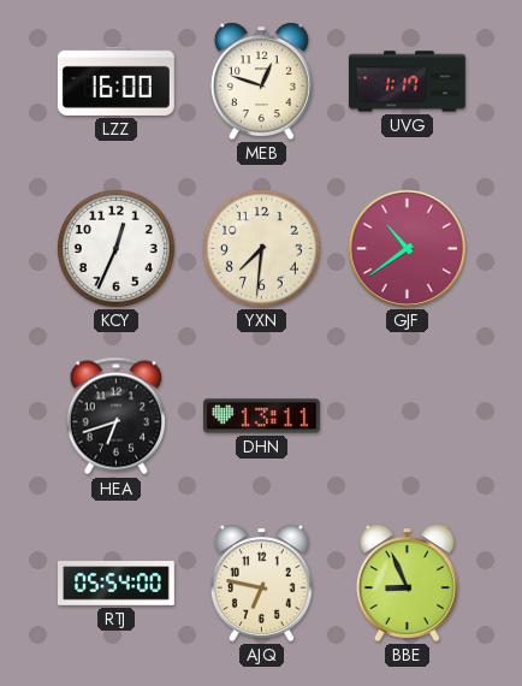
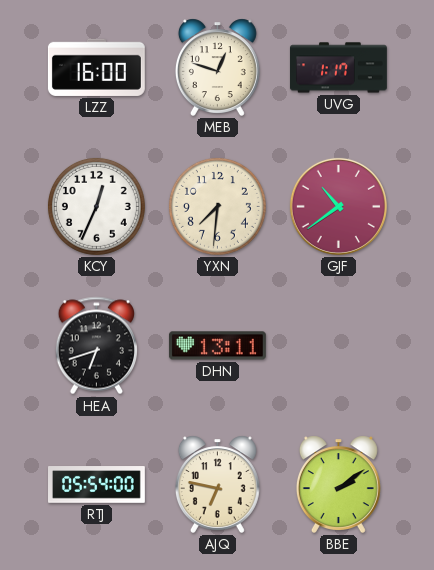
BBE: 8:56 -> 2:09 (338, 484)
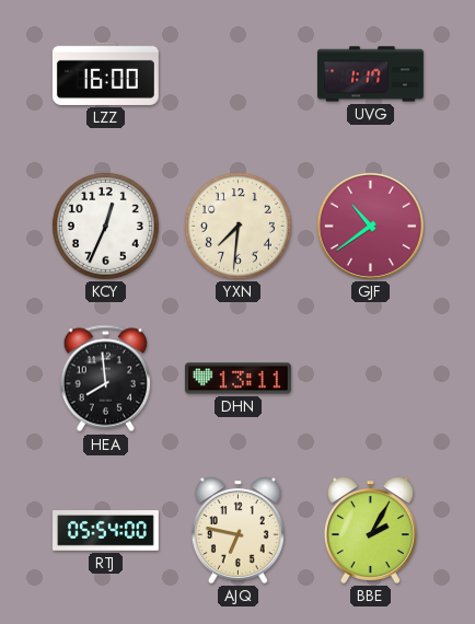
MEB: 12:48 -> none (217, 67)
HEA: 6:42 -> 7:59 (105, 379)
BBE: 2:09 -> 2:05 (370, 530)
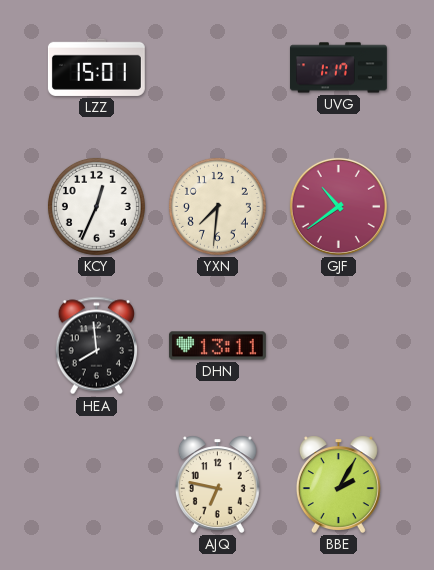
LZZ: 16:00 -> 15:01 (96, 67)
RTJ: 05:54 -> none (106, 531)
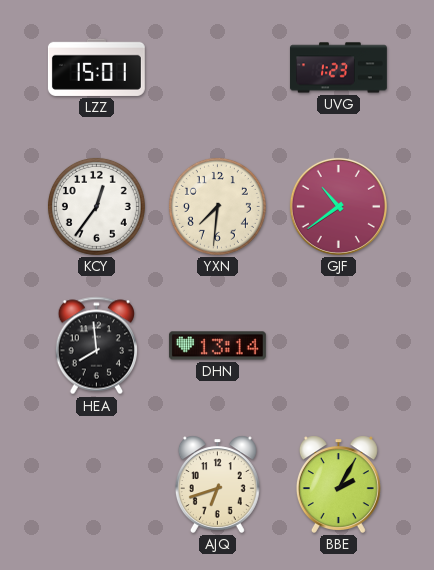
UVG: 1:17 -> 1:23 (339, 68)
KCY: 12:34 -> 12:36 (96, 206)
DHN: 13:11 -> 13:14 (217, 346)
AJQ: 6:47 -> 6:42 (217, 484)
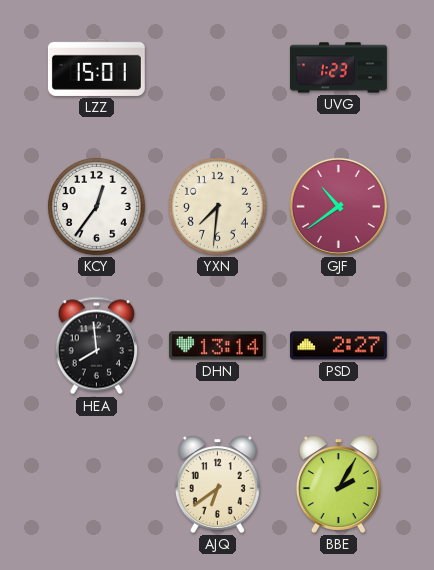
PSD: none -> 2:27 (338, 346)
AJQ: 6:42 -> 6:39 (217, 484)
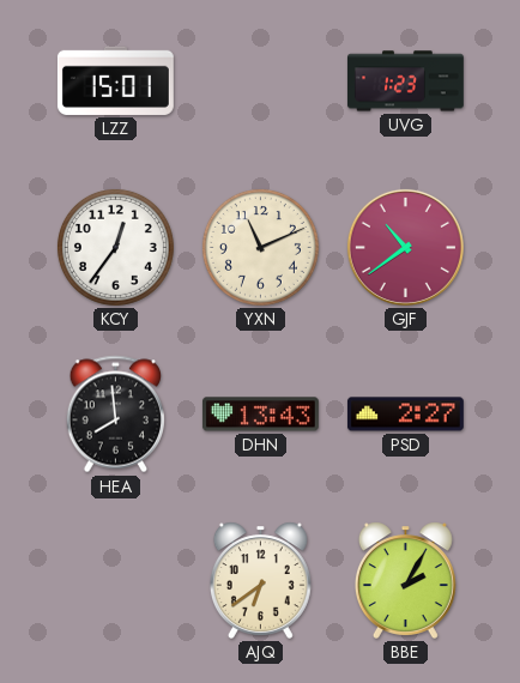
YXN: 7:31 -> 11:11 (260, 247)
DHN: 13:14 -> 13:43 (260, 415)
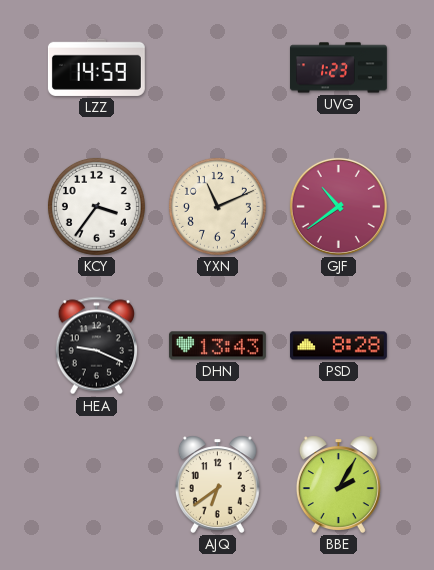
LZZ: 15:01 -> 14:59 (96, 67)
KCY: 12:36 -> 3:36 (96, 206)
HEA: 7:59 -> 9:19 (96, 346)
PSD: 2:27 -> 8:28 (338, 346)
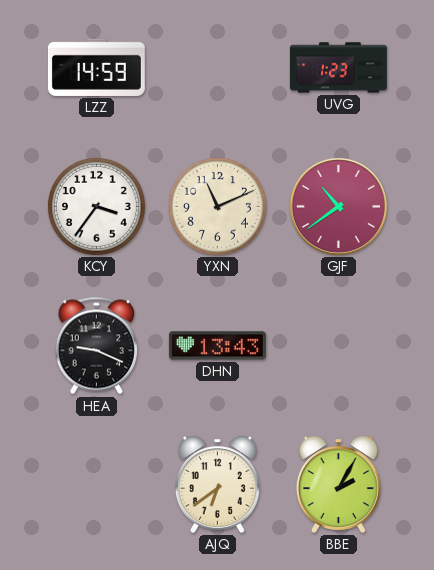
PSD: 8:28 -> none (338, 346)
